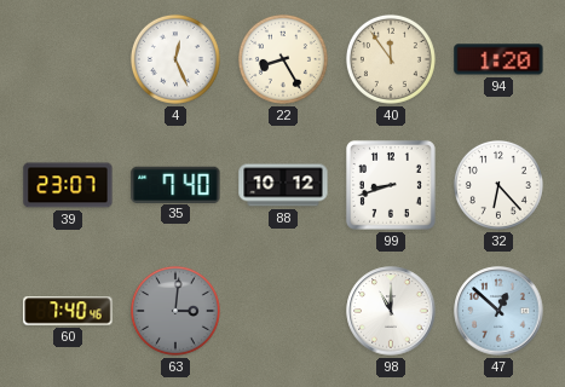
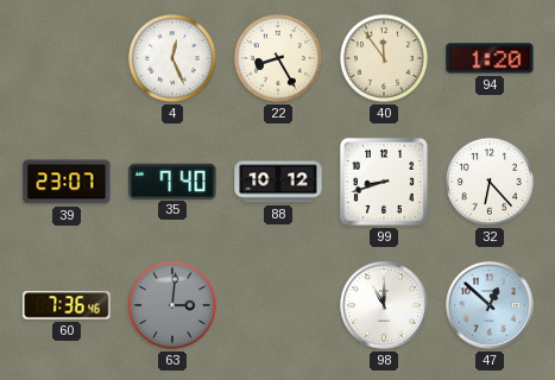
60: 7:40 -> 7:36 (67, 305)
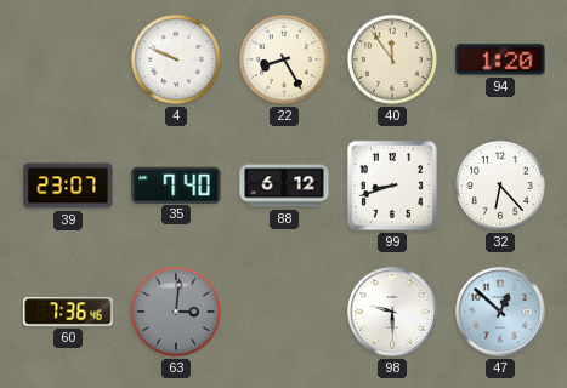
4: 12:26 -> 9:49 (176, 59)
88: 10:12 -> 6:12 (284, 186)
98: 11:00 -> 9:30 (392, 312)
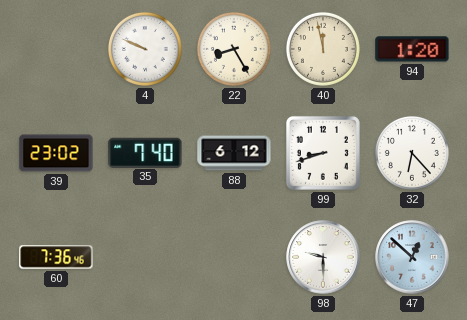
40: 11:54 -> 11:58 (323, 49)
39: 23:07 -> 23:02 (56, 153)
63: 3:01 -> none (176, 312)
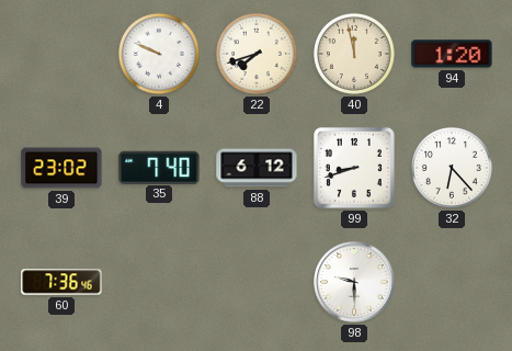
22: 8:25 -> 7:42 (257, 54)
47: 12:52 -> none (412, 257)
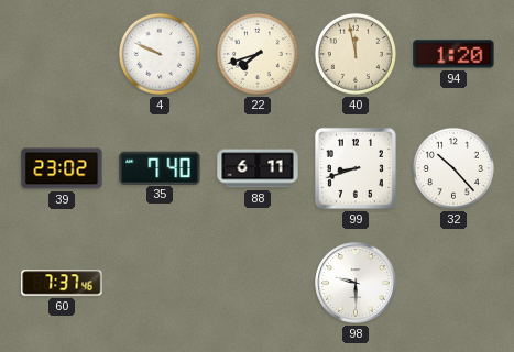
88: 6:12 -> 6:11 (258, 168)
32: 6:23 -> 10:23 (453, 168)
60: 7:36 -> 7:37 (62, 283)
